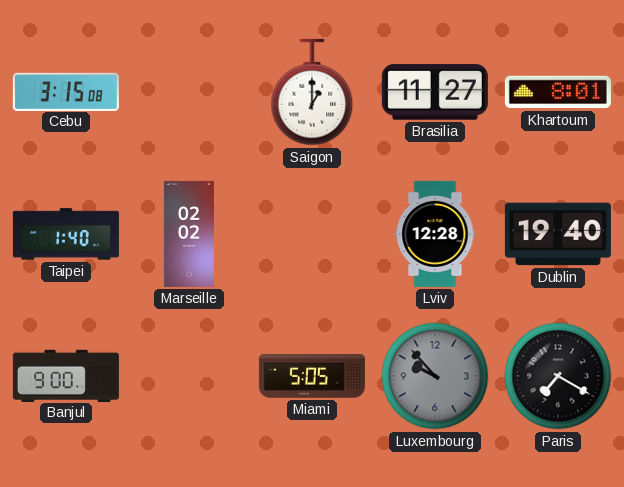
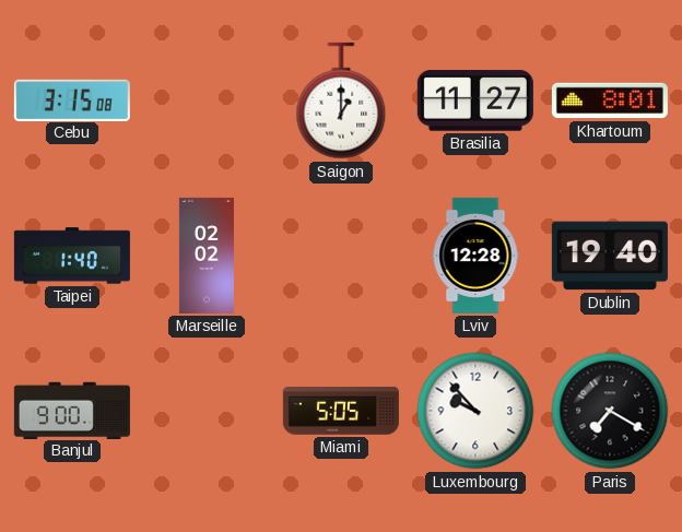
Luxembourg dial: grey -> white (475, 411)
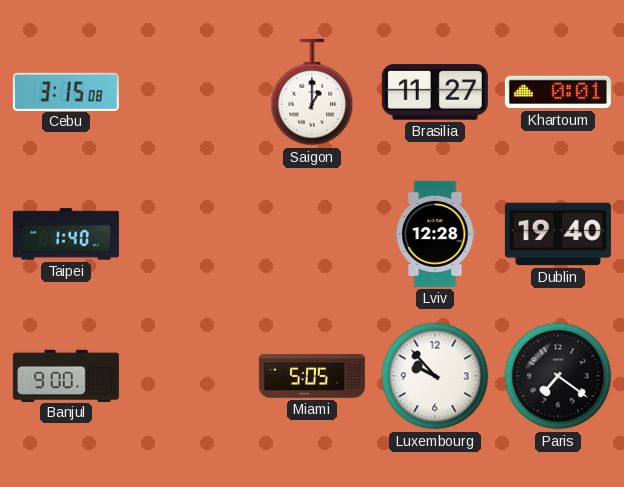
Khartoum: 8:01 -> 0:01 (558, 92)
Marseille: 02:02 -> none (207, 256)
Paris: 7:20 -> 7:21 (558, 376)
